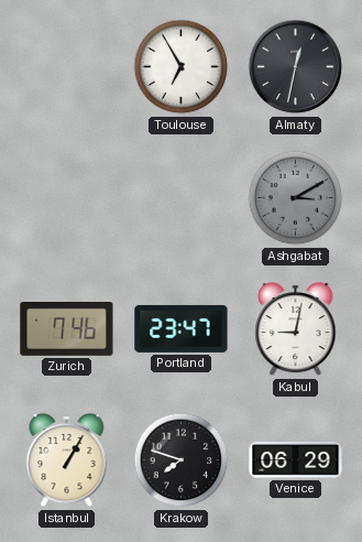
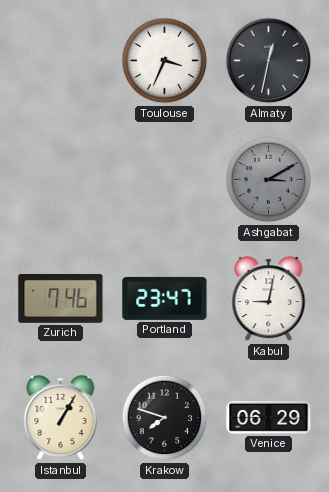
Toulouse: 6:55 -> 3:34 (165, 61)
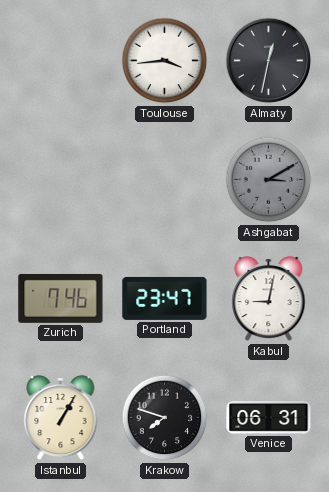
Toulouse: 3:34 -> 3:44 (165, 61)
Venice: 06:29 -> 06:31 (269, 418)
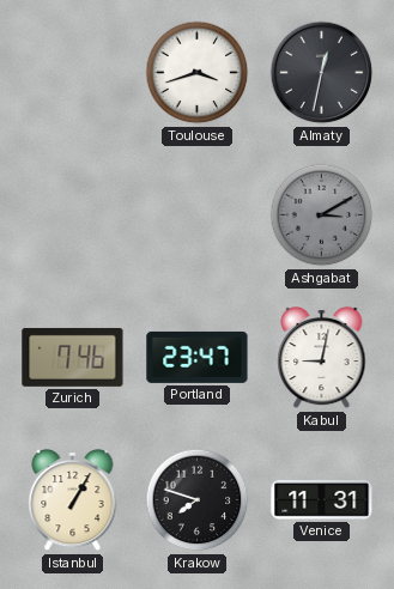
Toulouse: 3:44 -> 3:42 (198, 73)
Venice: 06:31 -> 11:31 (322, 500)
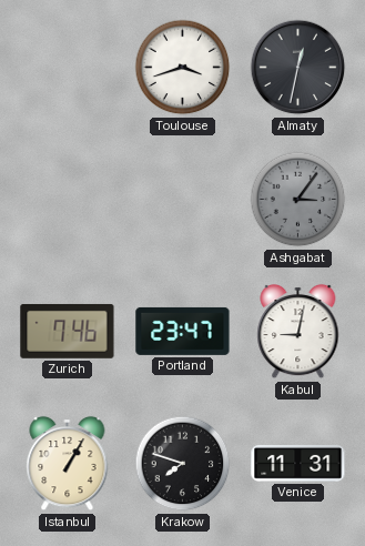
Ashgabat: 3:10 -> 3:06 (298, 200)
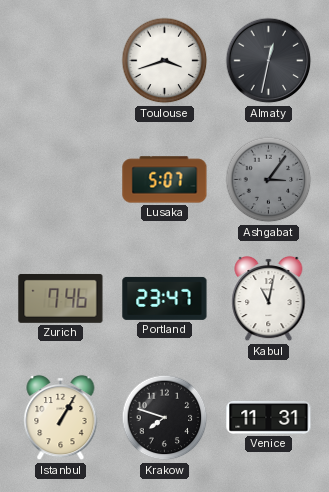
Lusaka: none -> 5:07 (165, 180)
Kabul: 9:02 -> 11:02 (269, 299)
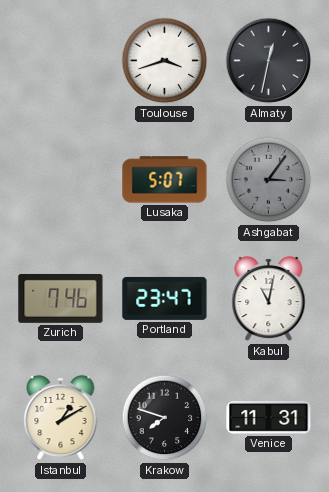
Istanbul: 1:05 -> 1:10 (61, 418)
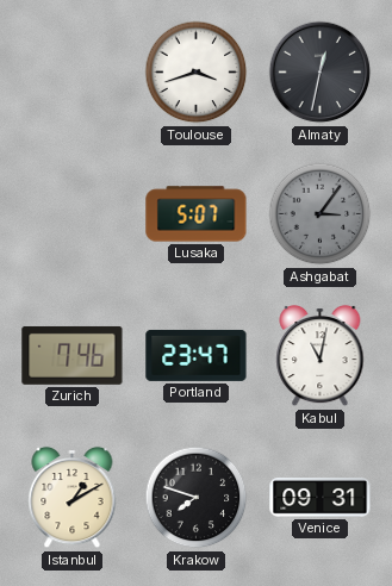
Venice: 11:31 -> 09:31 (321, 498)
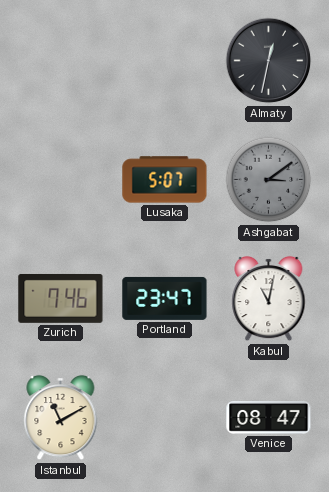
Toulouse: 3:42 -> none (197, 73)
Ashgabat: 3:06 -> 3:09 (269, 180)
Istanbul: 1:10 -> 11:10 (61, 418)
Krakow: 7:48 -> none (197, 498)
Venice: 09:31 -> 08:47 (269, 418)
